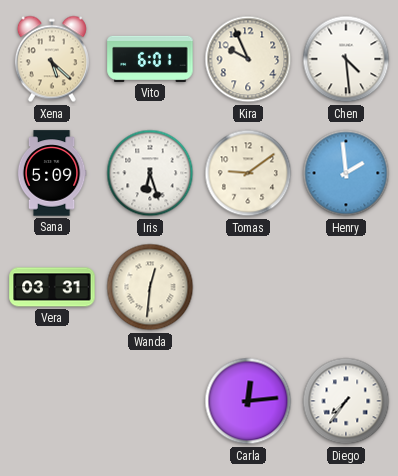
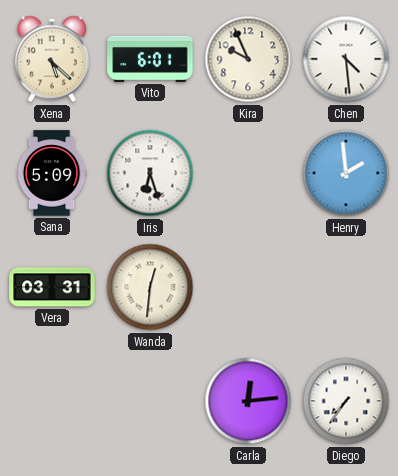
Tomas: 9:09 -> none (248, 173)
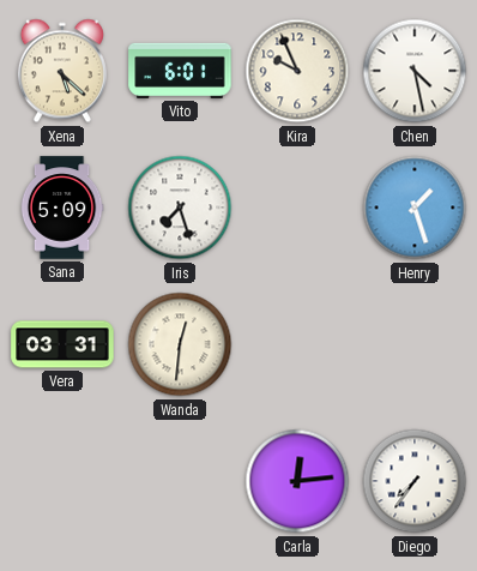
Chen: 4:29 -> 4:28 (415, 71)
Iris: 6:27 -> 7:27 (180, 208)
Henry: 1:59 -> 1:27 (415, 208)
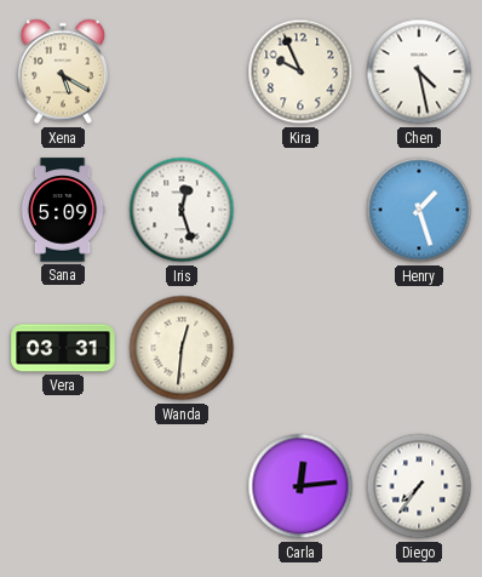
Xena: 5:22 -> 5:20 (63, 72)
Vito: 6:01 -> none (180, 71)
Iris: 7:27 -> 12:27 (182, 210)
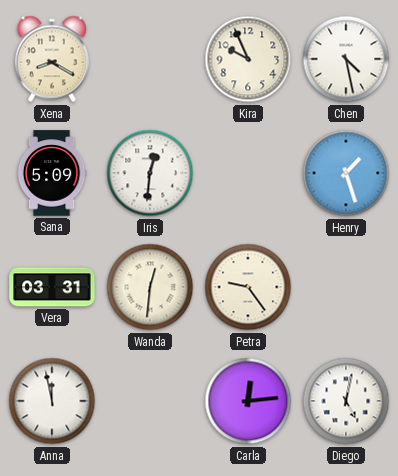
Xena: 5:20 -> 8:20 (52, 59)
Iris: 12:27 -> 12:31 (150, 173)
Petra: none -> 9:24 (248, 287)
Anna: none -> 11:58 (52, 401)
Diego: 7:36 -> 5:02 (346, 401)
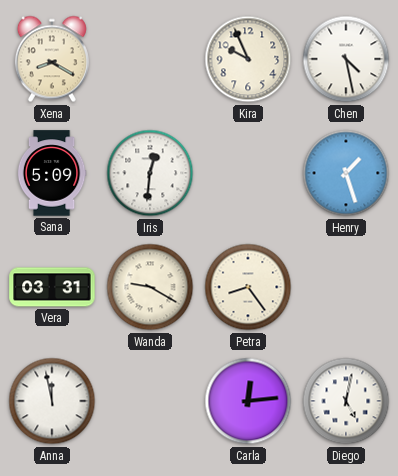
Wanda: 12:31 -> 9:20 (150, 287)
Petra: 9:24 -> 8:24 (248, 287)
